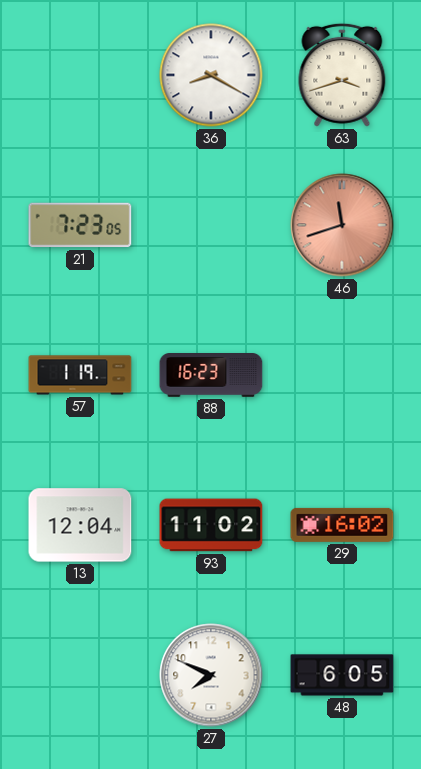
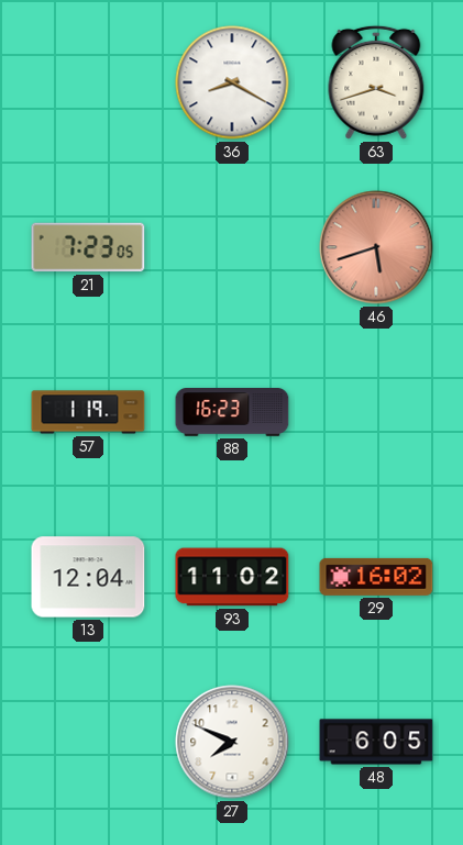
46: 11:42 -> 5:42 (376, 247)
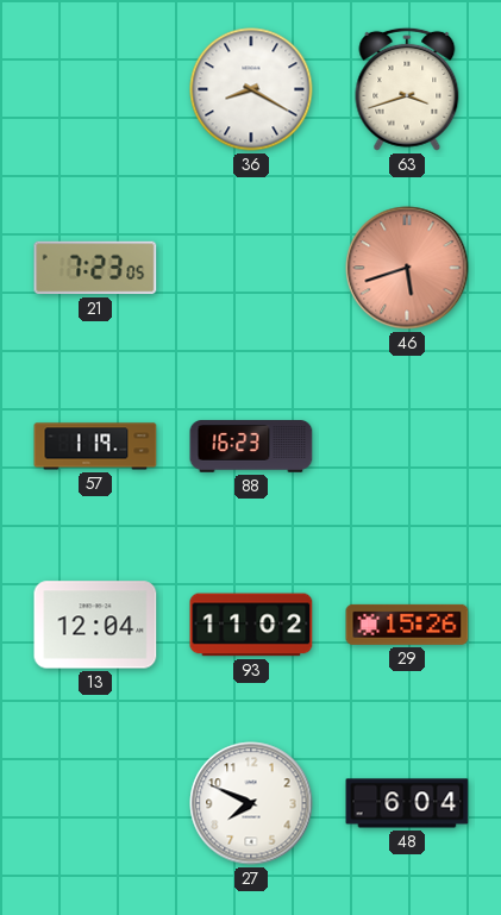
29: 16:02 -> 15:26 (407, 625)
48: 6:05 -> 6:04 (407, 803)
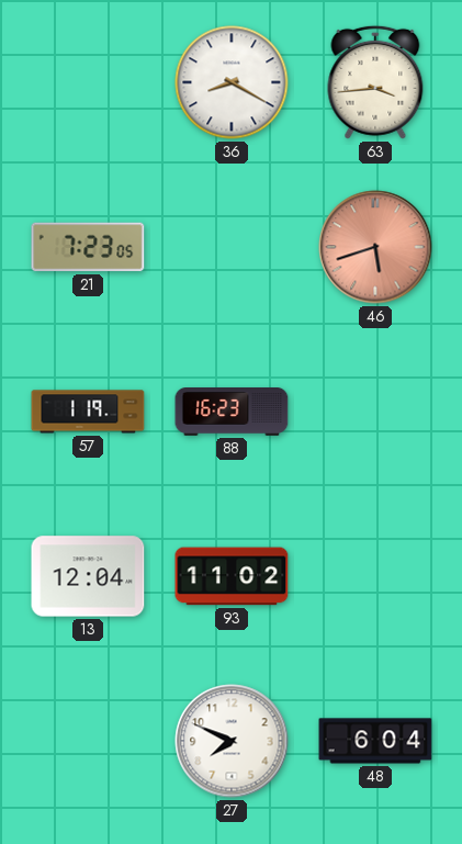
63: 3:42 -> 3:44 (375, 82)
29: 15:26 -> none (407, 625)
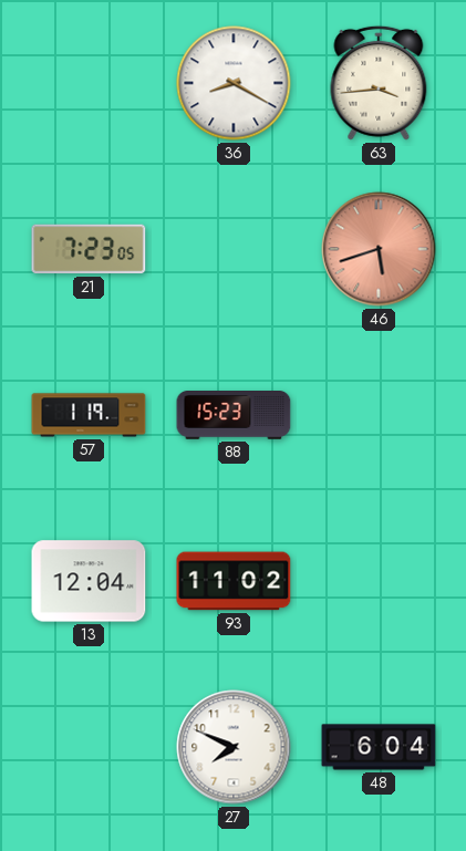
88: 16:23 -> 15:23 (234, 416)
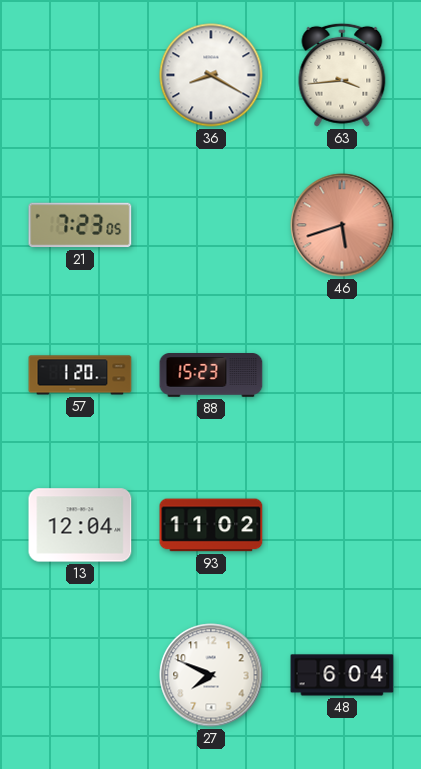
57: 1:19 -> 1:20 (80, 375)
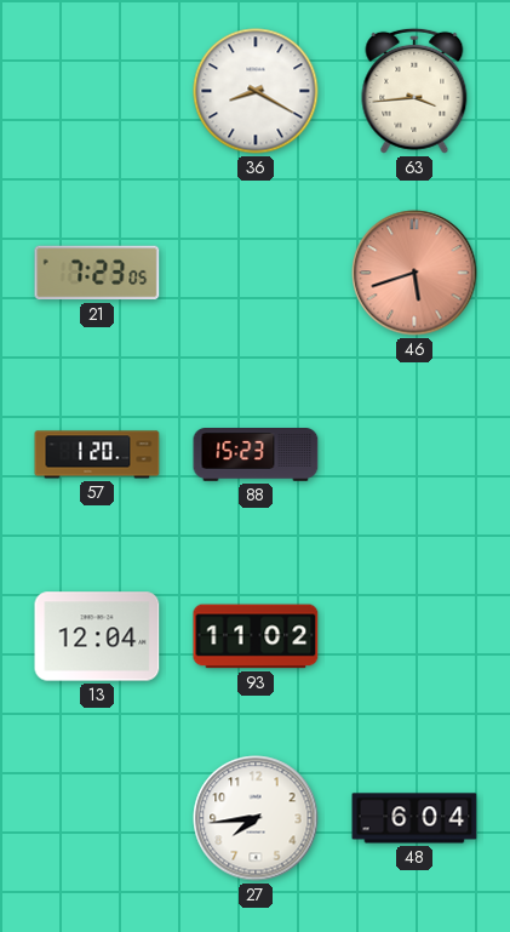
27: 7:49 -> 7:44 (256, 818)
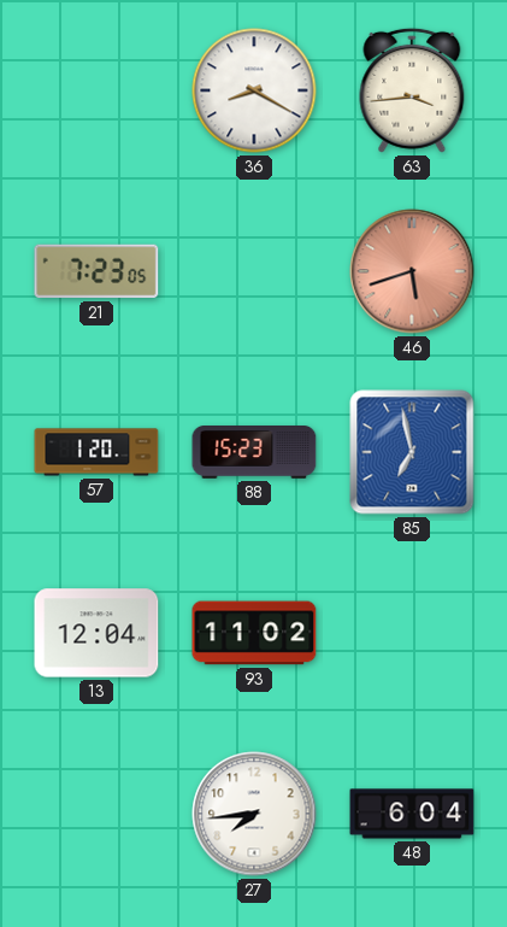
85: none -> 6:58 (412, 452)
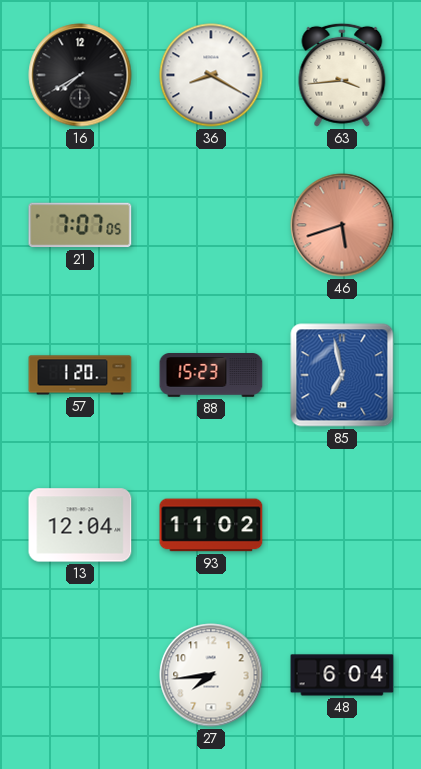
16: none -> 7:40 (80, 75)
21: 7:23 -> 7:07 (80, 225)
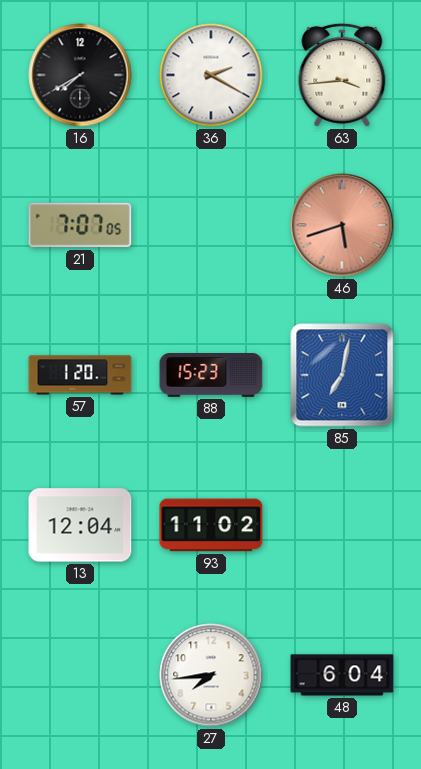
36: 8:20 -> 2:20 (211, 75)
85: 6:58 -> 7:02 (342, 375)
